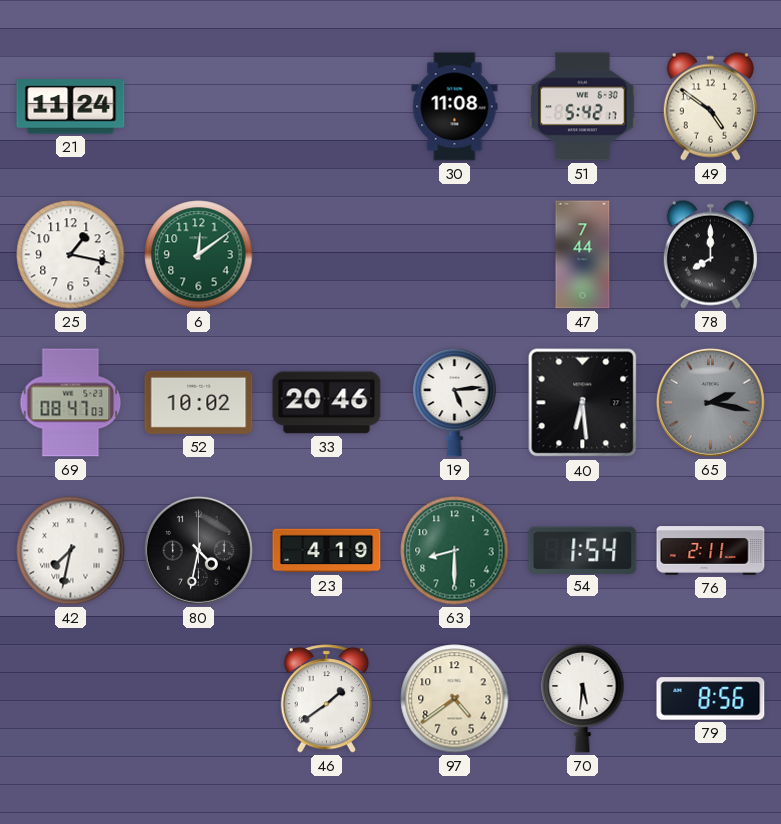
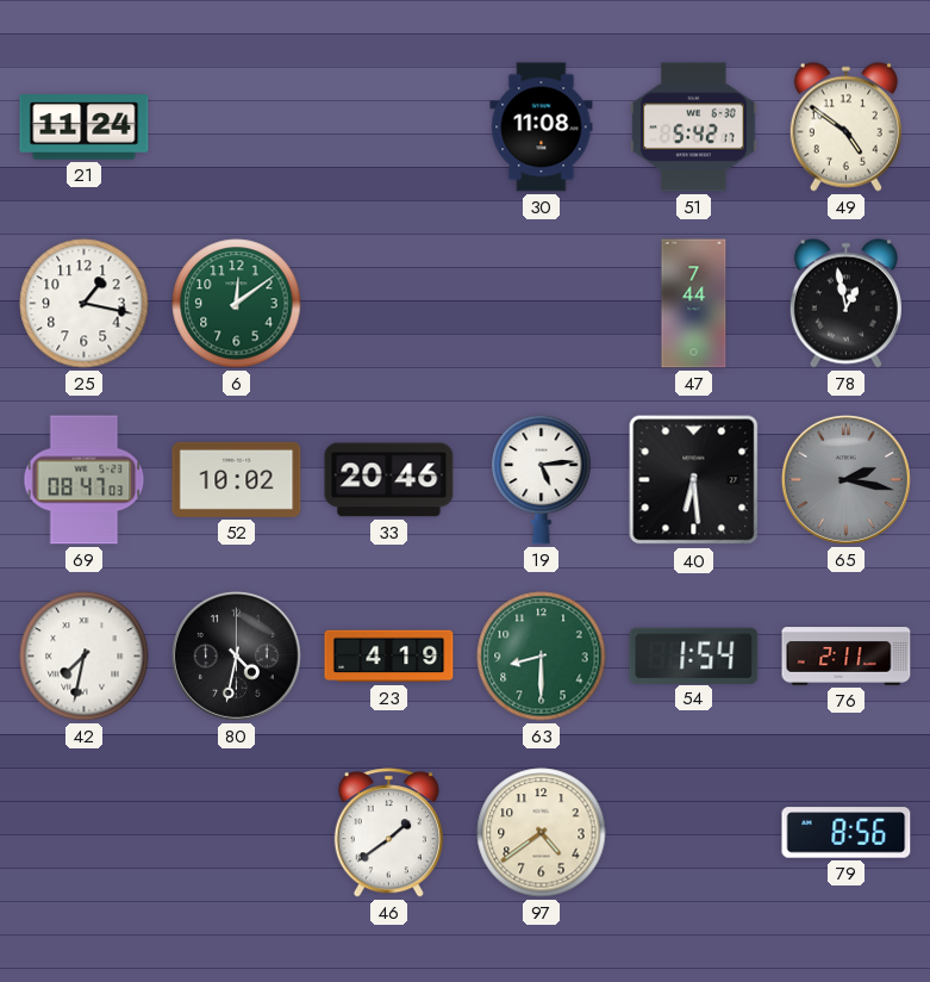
78: 8:00 -> 12:58 (845, 303)
70: 5:31 -> none (583, 698)
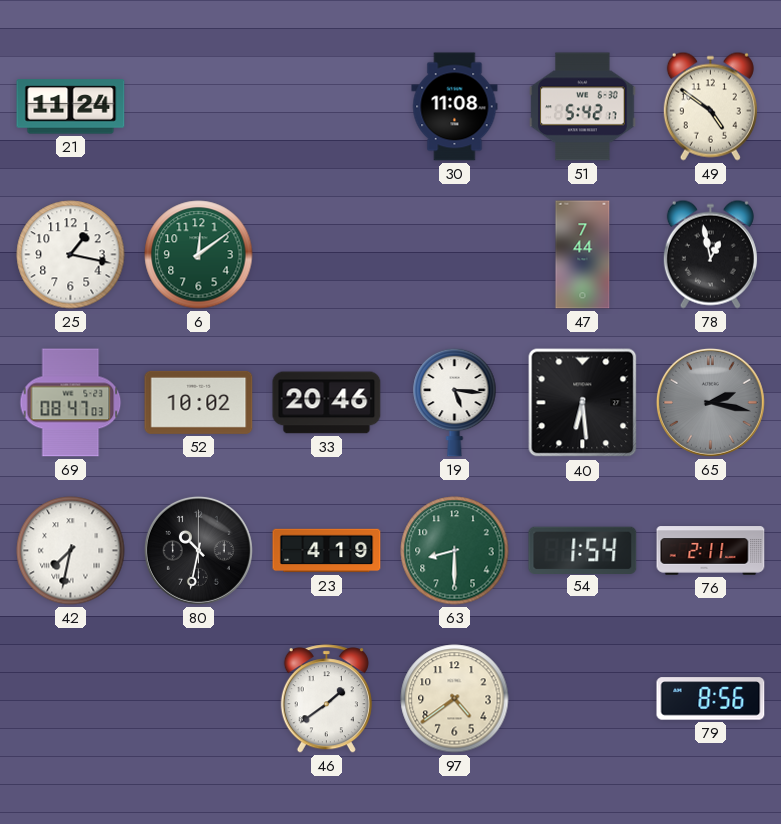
19: 5:14 -> 5:16 (455, 402)
80: 4:32 -> 10:32 (198, 550)
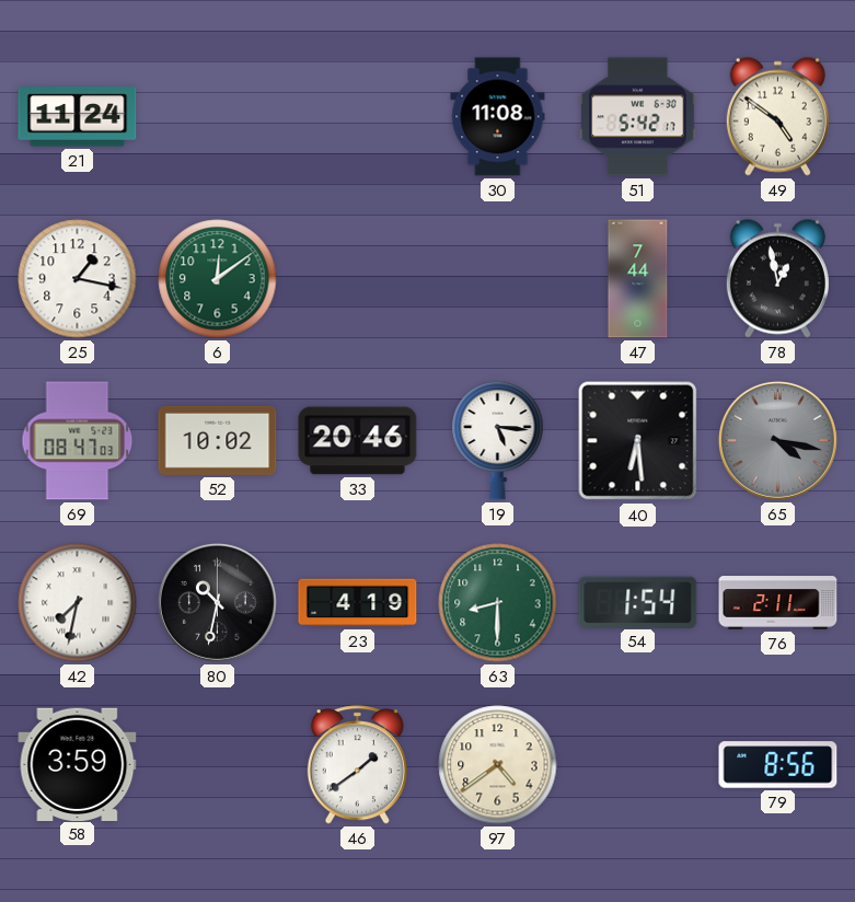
65: 2:17 -> 4:17 (777, 440)
58: none -> 3:59 (78, 764)
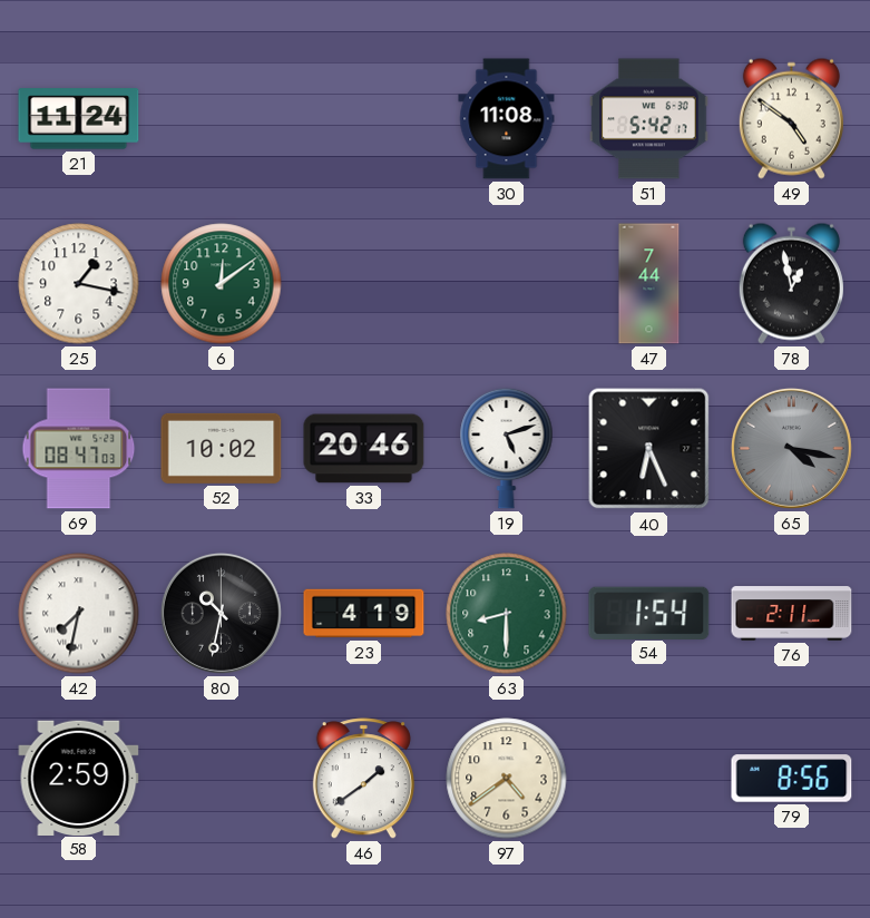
19: 5:16 -> 5:12 (507, 448)
40: 6:29 -> 6:26 (649, 449)
58: 3:59 -> 2:59 (79, 778)
